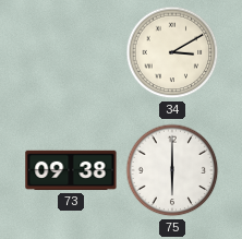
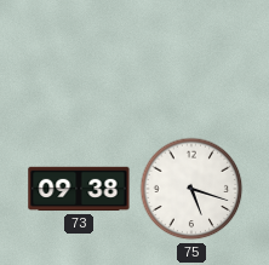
34: 3:10 -> none (172, 52)
75: 6:00 -> 5:18 (191, 189)
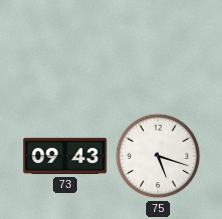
73: 09:38 -> 09:43 (65, 156)
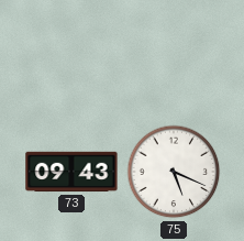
75: 5:18 -> 5:19 (174, 172)
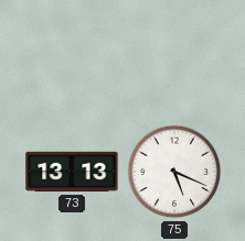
73: 09:43 -> 13:13 (72, 172)
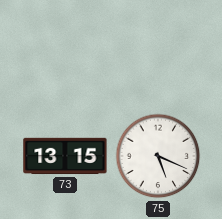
73: 13:13 -> 13:15 (65, 156)
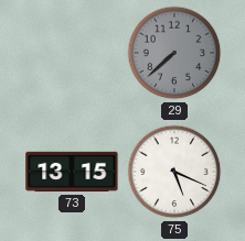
29: none -> 7:38 (174, 53)
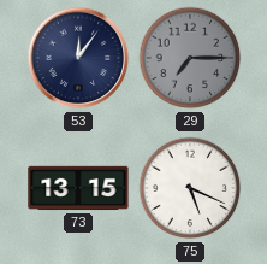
53: none -> 12:06 (78, 58)
29: 7:38 -> 7:15 (190, 58)
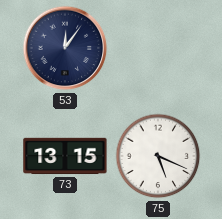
29: 7:15 -> none (190, 58)
